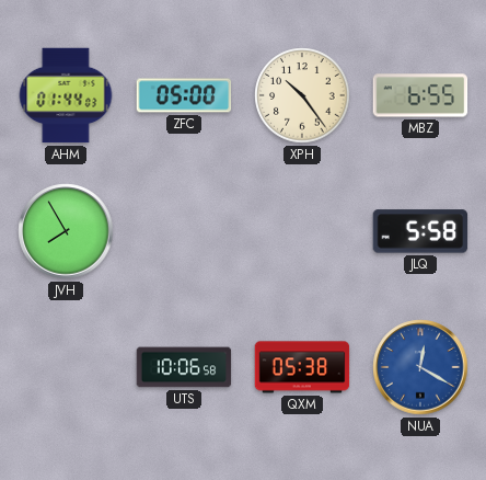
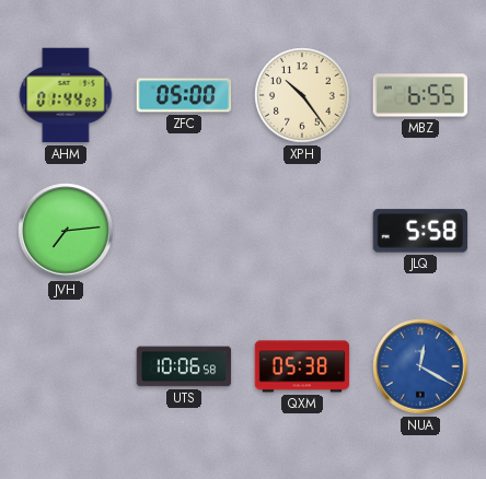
JVH: 7:55 -> 7:14 (66, 231)
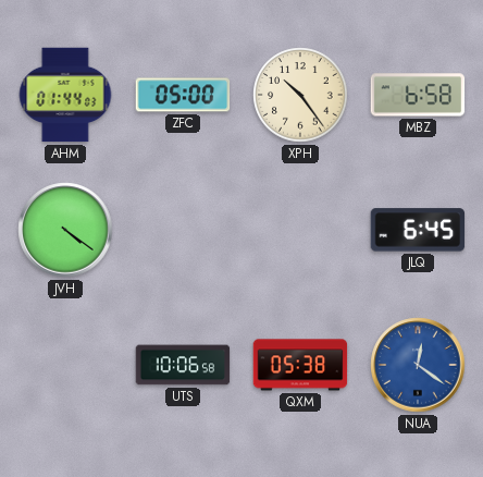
MBZ: 6:55 -> 6:58 (418, 95)
JVH: 7:14 -> 4:21 (65, 230)
JLQ: 5:58 -> 6:45 (418, 230)
NUA: 12:20 -> 12:21 (418, 365)
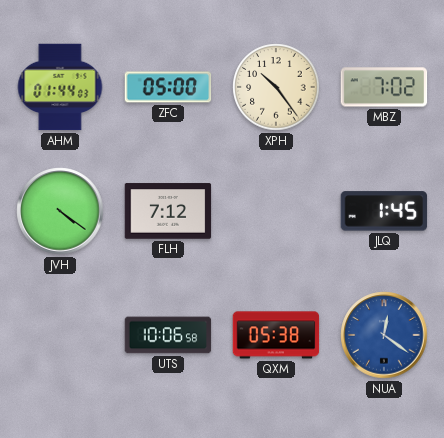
MBZ: 6:58 -> 7:02 (384, 87)
FLH: none -> 7:12 (168, 211)
JLQ: 6:45 -> 1:45 (384, 211)
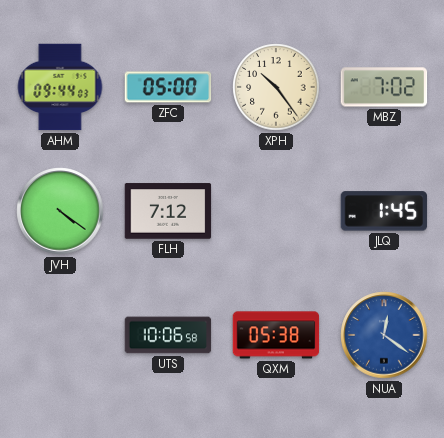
AHM: 01:44 -> 09:44 (60, 87)
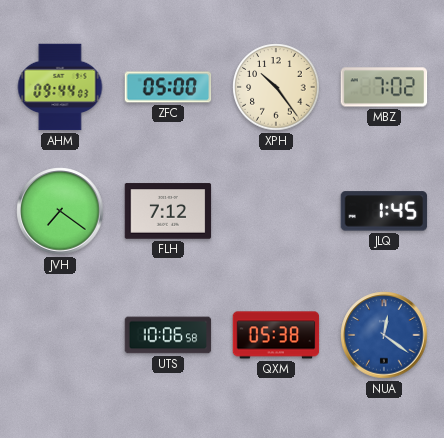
JVH: 4:21 -> 7:21 (60, 211)
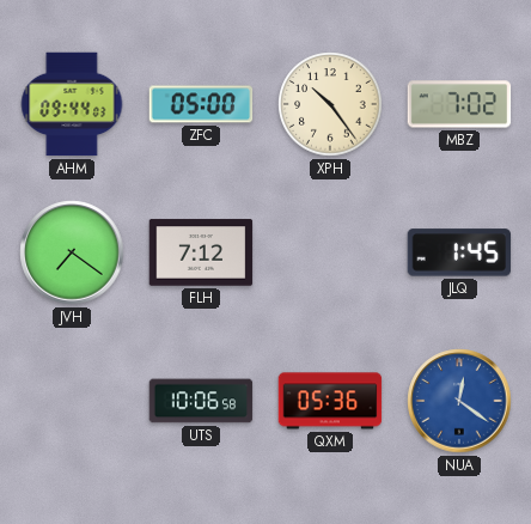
QXM: 05:38 -> 05:36 (330, 401)
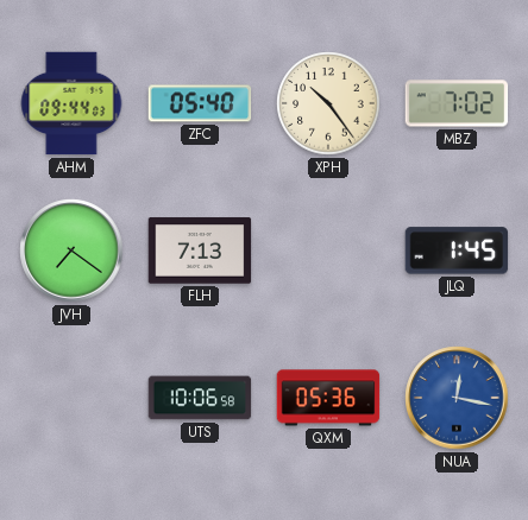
ZFC: 05:00 -> 05:40 (200, 103)
FLH: 7:12 -> 7:13 (200, 251)
NUA: 12:21 -> 12:17 (457, 398)
